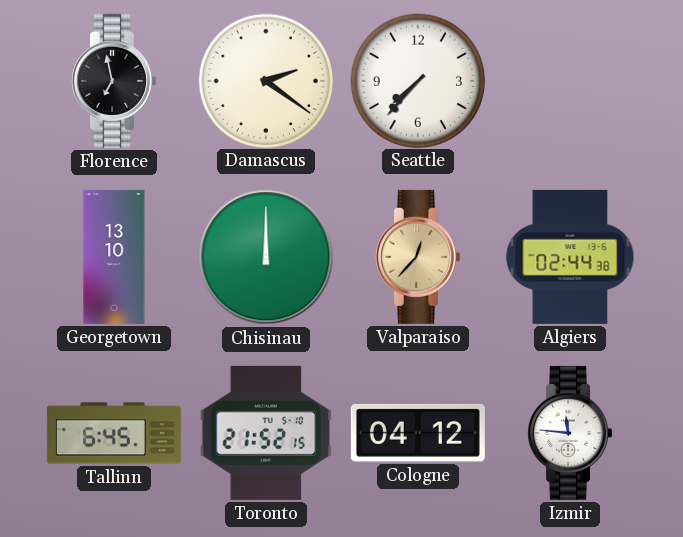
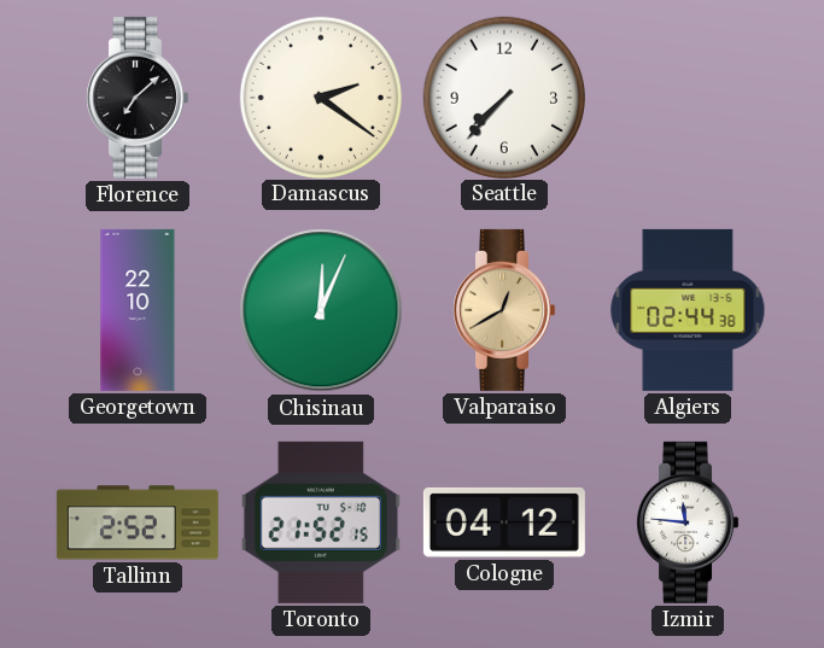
Florence: 6:58 -> 7:08 (138, 98)
Georgetown: 13:10 -> 22:10 (138, 310)
Chisinau: 12:00 -> 12:04 (321, 310)
Valparaiso: 12:37 -> 12:40 (504, 310)
Tallinn: 6:45 -> 2:52 (138, 523)
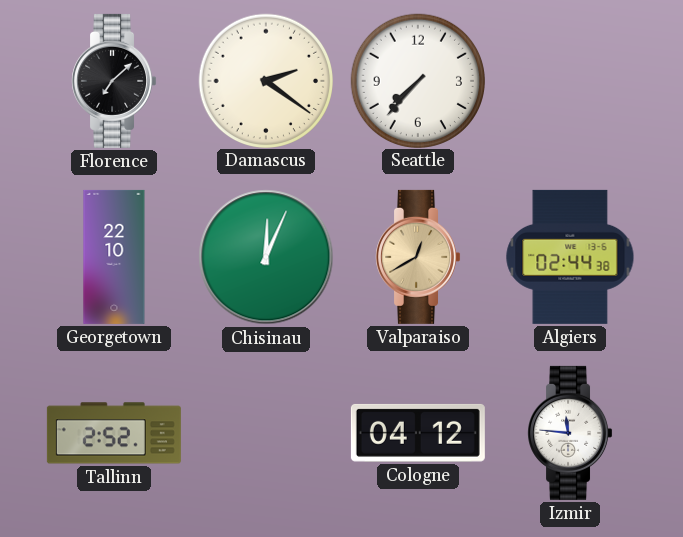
Toronto: 21:52 -> none (321, 523)
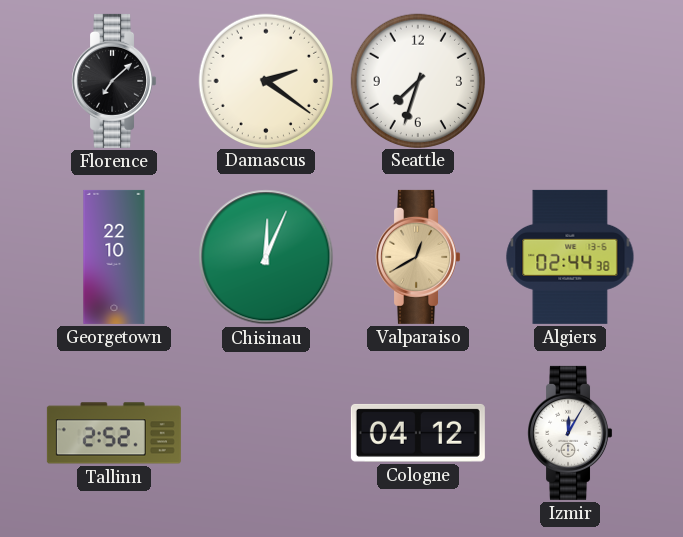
Seattle: 7:37 -> 7:33 (417, 80)
Izmir: 11:46 -> 12:05 (570, 433)
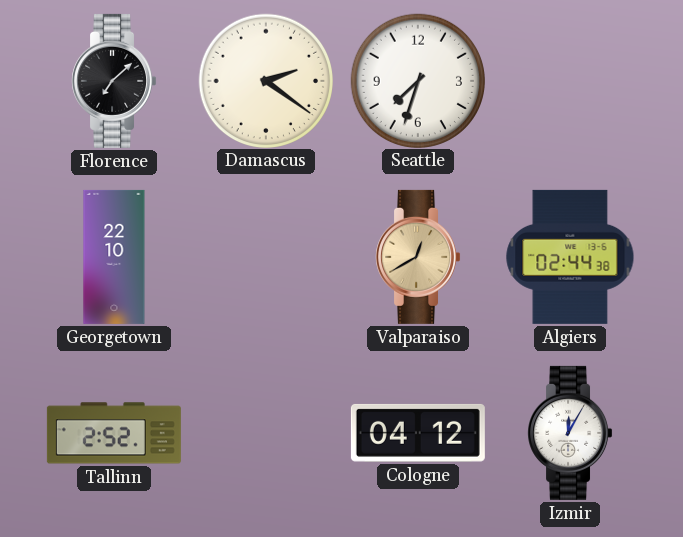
Chisinau: 12:04 -> none (266, 257)
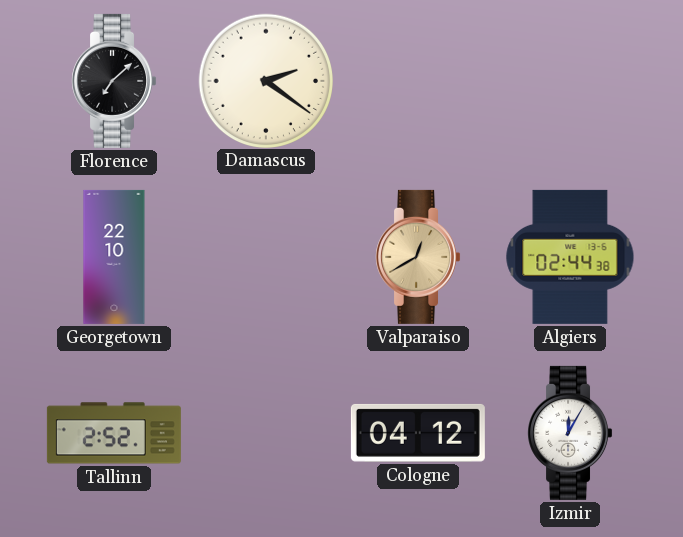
Seattle: 7:33 -> none (417, 80)
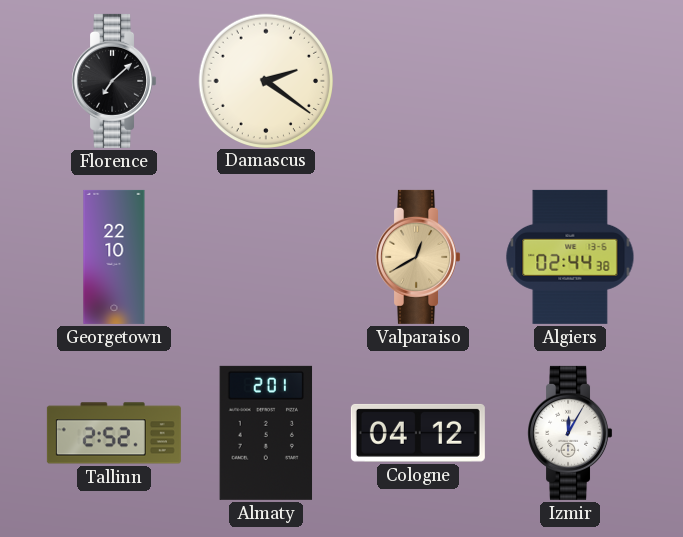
Almaty: none -> 2:01 (266, 433)
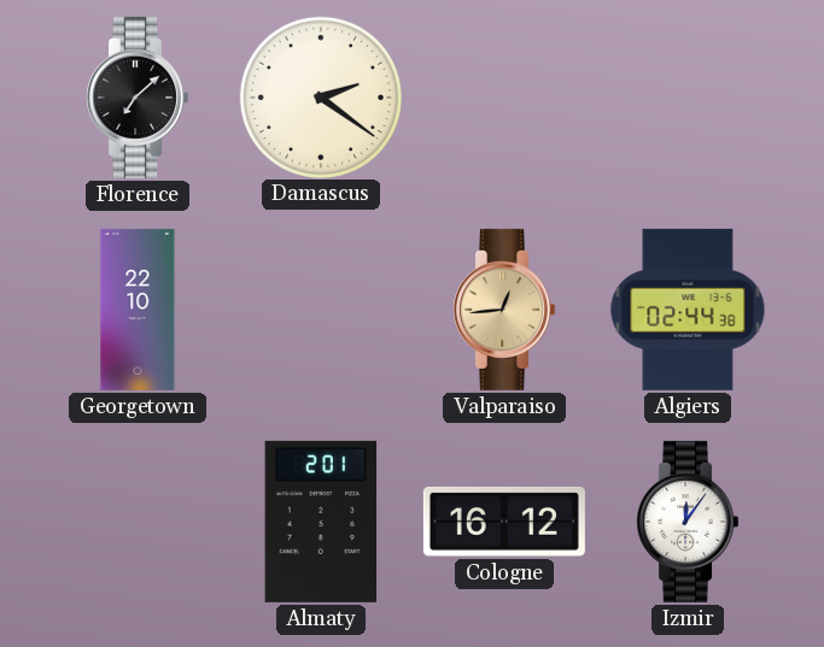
Valparaiso: 12:40 -> 12:44 (504, 310)
Tallinn: 2:52 -> none (114, 433)
Cologne: 04:12 -> 16:12 (504, 522)
Izmir: 12:05 -> 12:06 (688, 522)
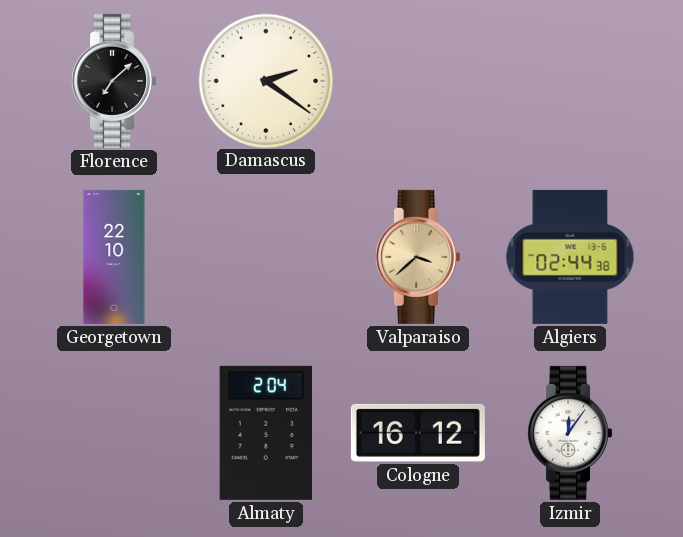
Valparaiso: 12:44 -> 3:38 (418, 257)
Almaty: 2:01 -> 2:04 (266, 433)
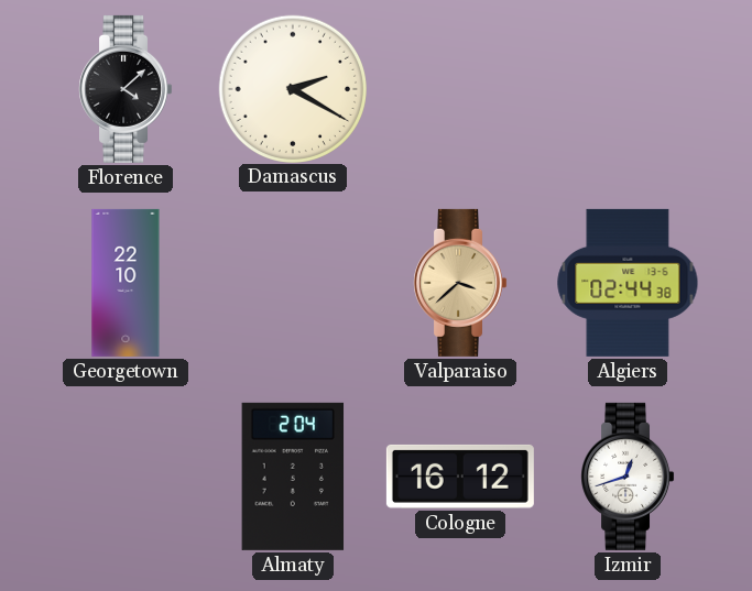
Florence: 7:08 -> 4:08 (126, 89)
Damascus: 2:21 -> 2:20 (292, 88)
Izmir: 12:06 -> 12:42 (628, 477)
